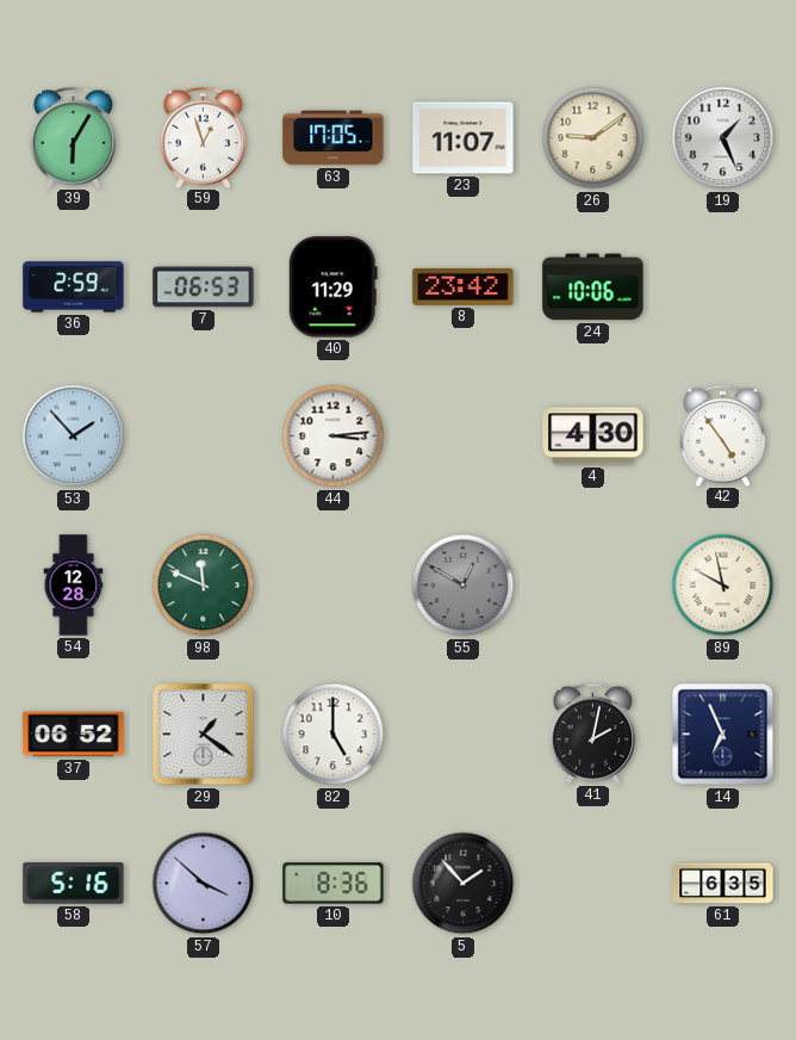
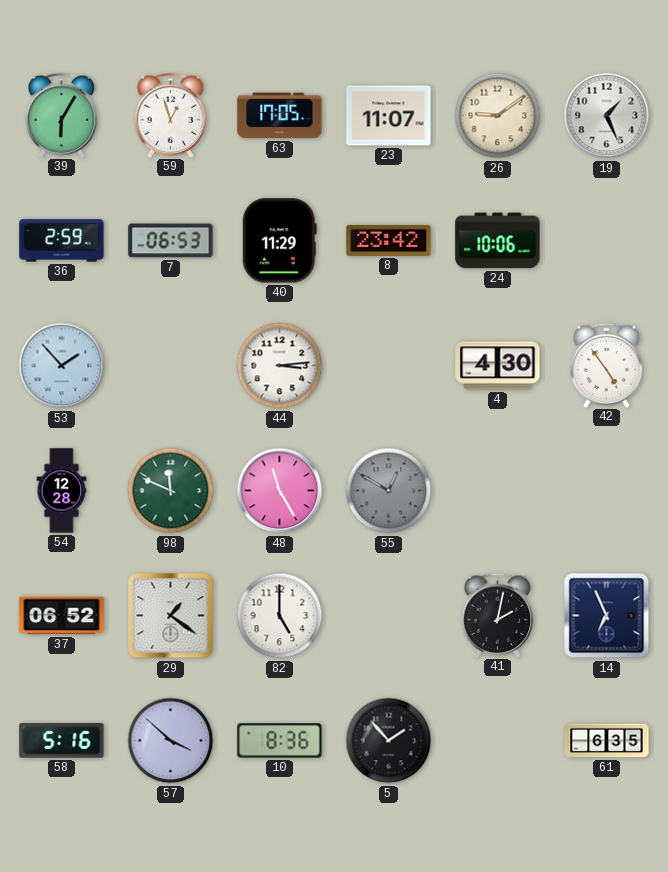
48: none -> 11:25 (280, 491)
89: 9:58 -> none (723, 586)
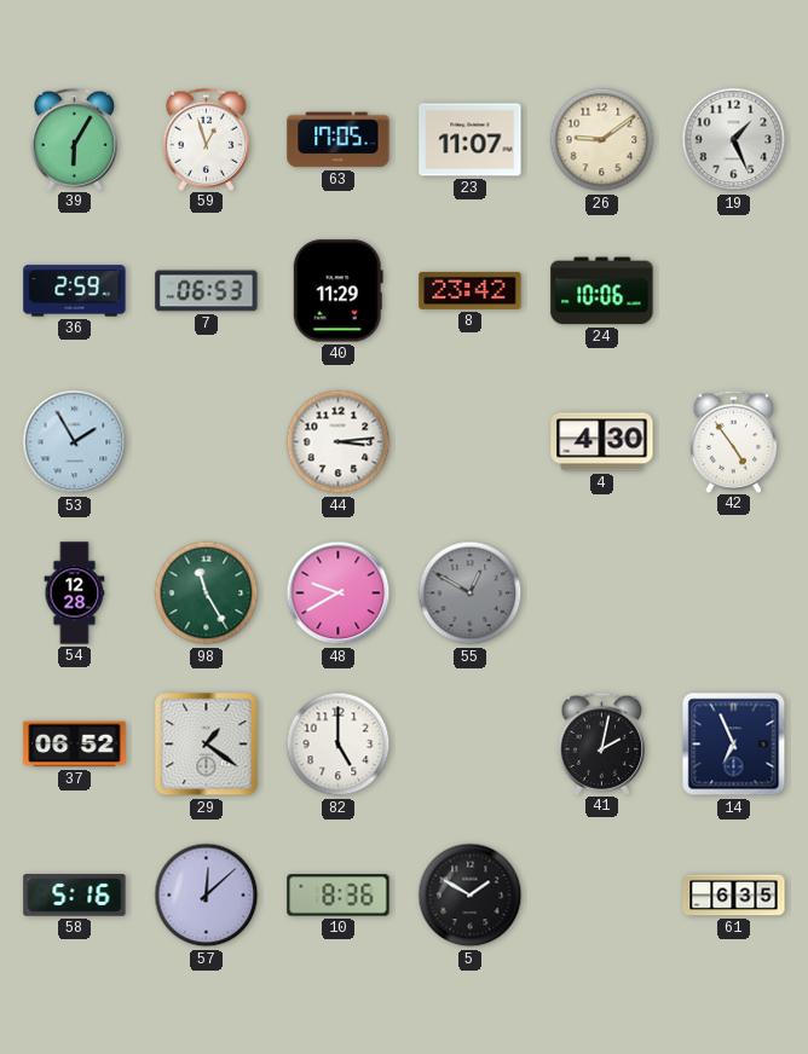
53: 1:53 -> 1:55 (75, 442)
98: 11:49 -> 11:25 (207, 593)
48: 11:25 -> 9:40 (339, 593)
57: 3:52 -> 12:08 (207, 896)
5: 1:53 -> 1:50 (471, 896)
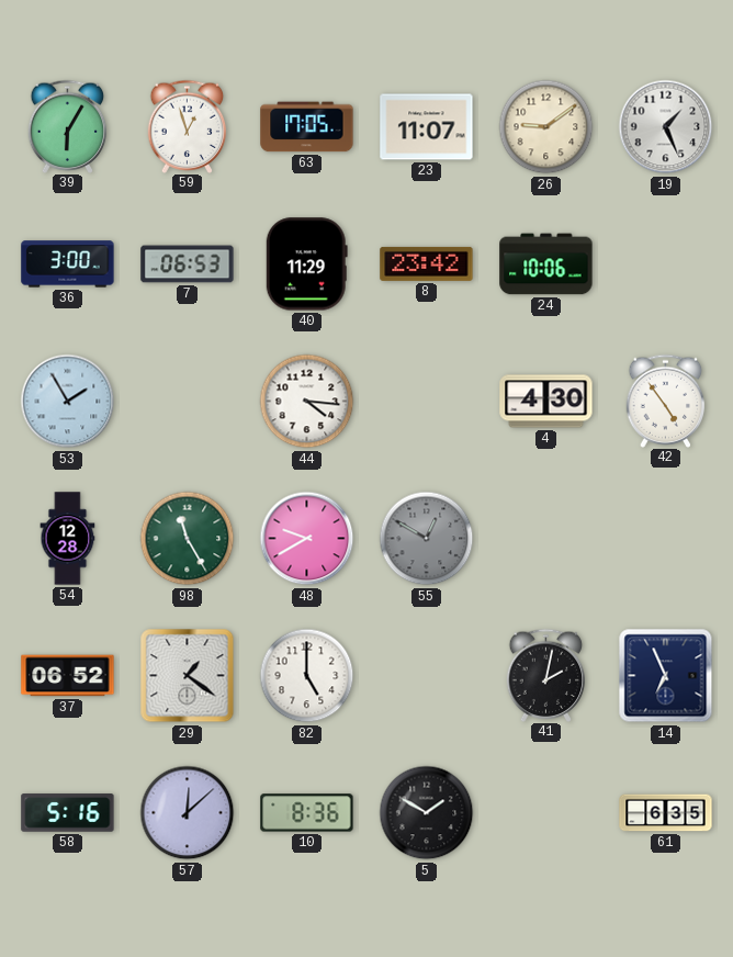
36: 2:59 -> 3:00 (68, 264)
44: 3:14 -> 4:16 (307, 402)
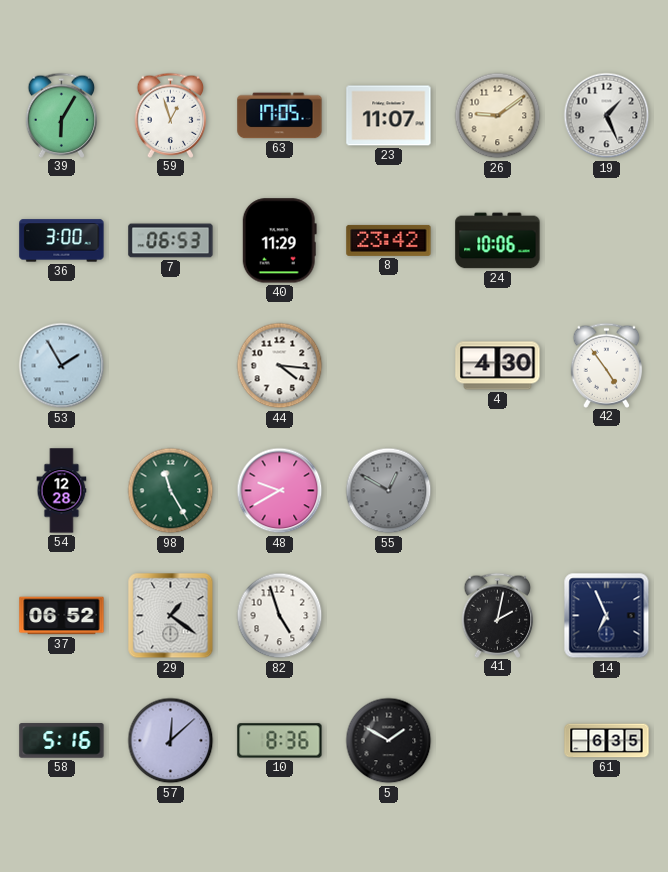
82: 5:00 -> 4:57 (280, 616)
